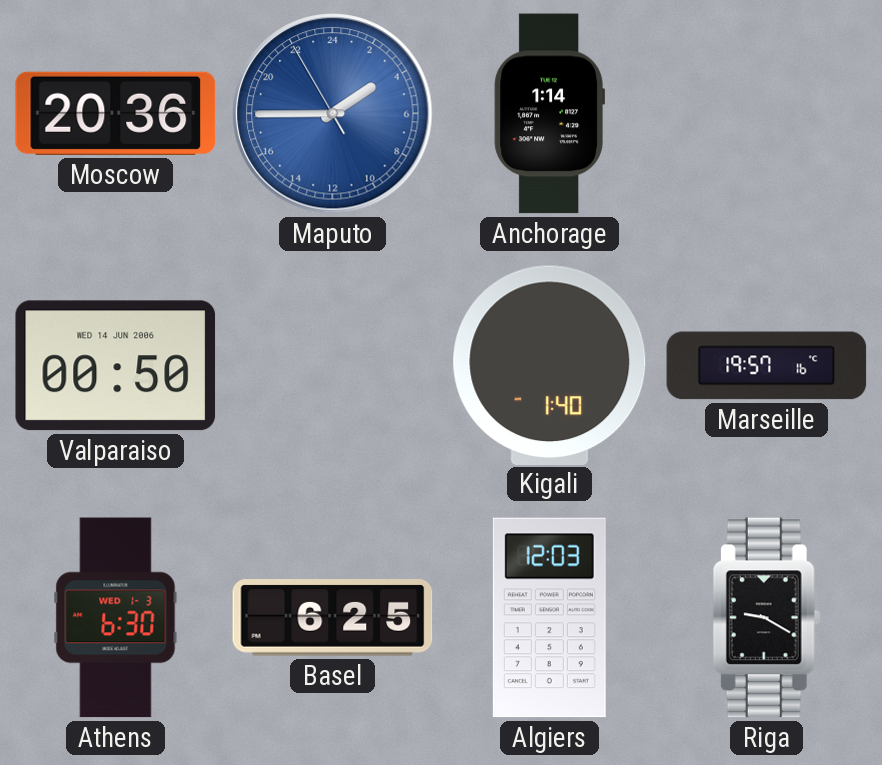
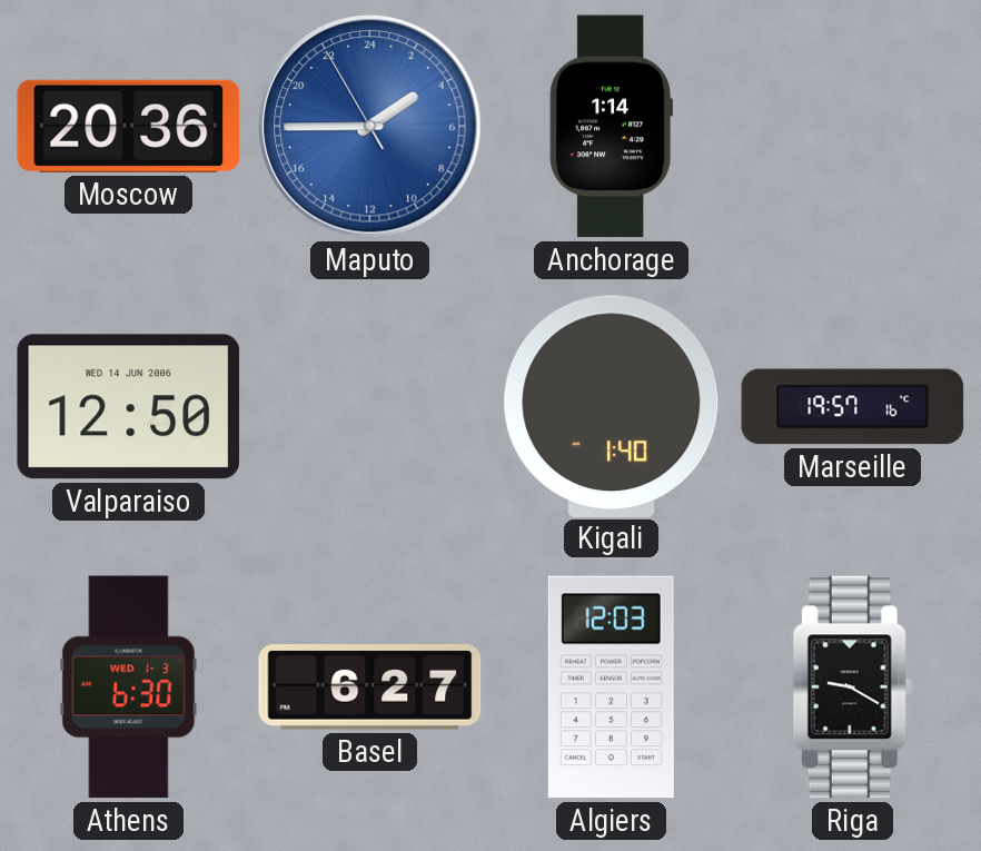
Valparaiso: 00:50 -> 12:50 (129, 407)
Basel: 6:25 -> 6:27 (370, 687)
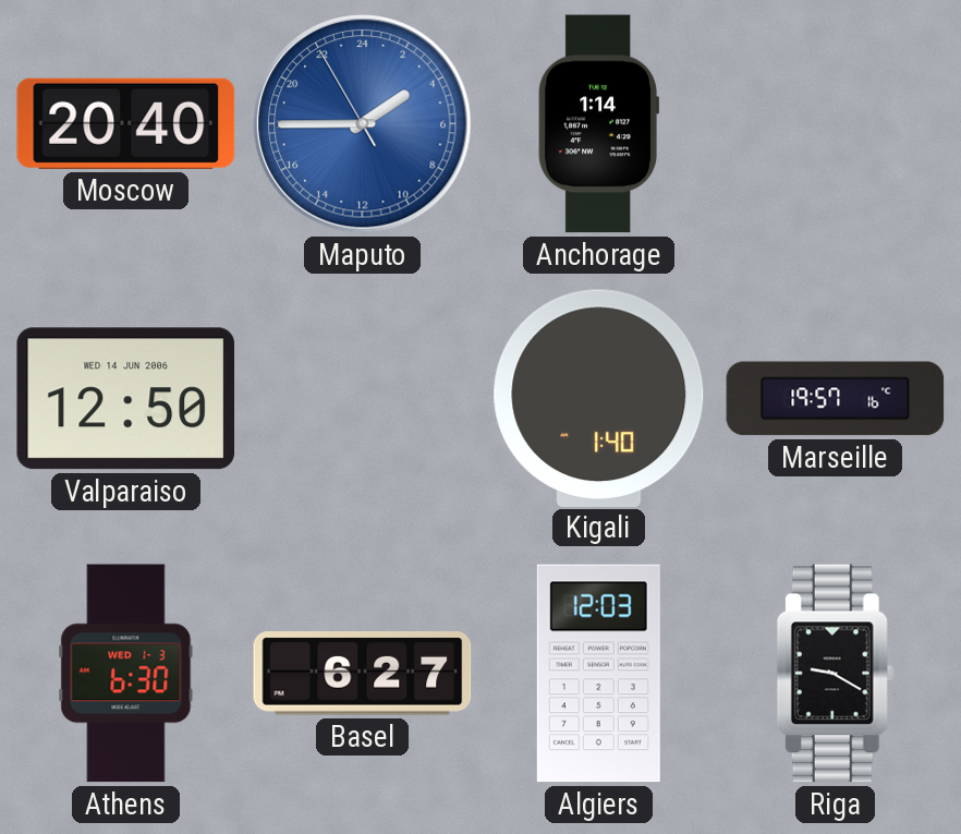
Moscow: 20:36 -> 20:40 (126, 123)
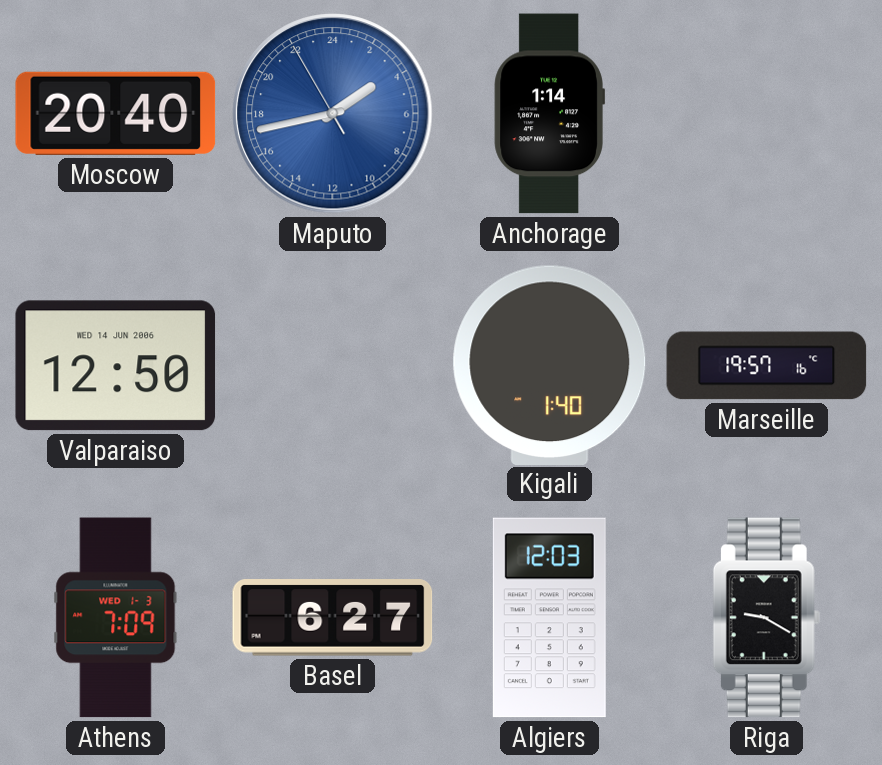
Maputo: 3:44 -> 3:42 (333, 114)
Athens: 6:30 -> 7:09 (116, 618)
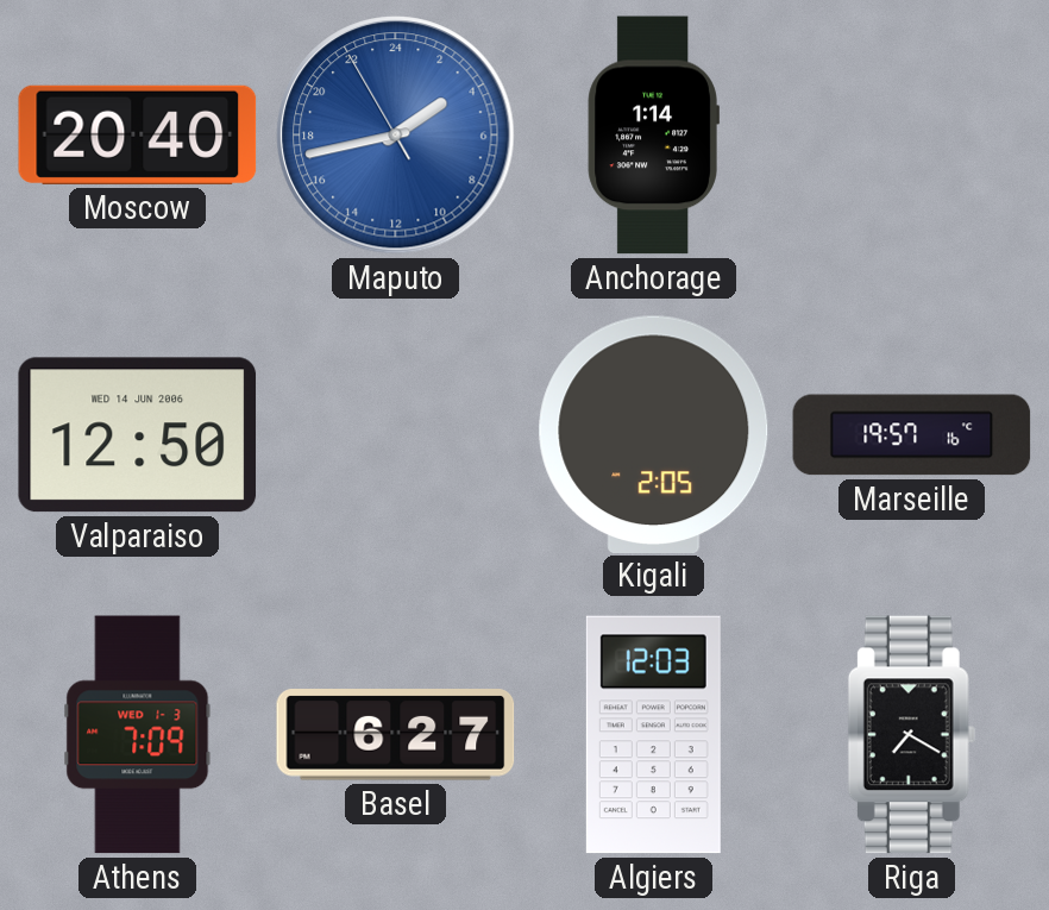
Kigali: 1:40 -> 2:05 (654, 434)
Riga: 9:20 -> 7:20 (911, 735)
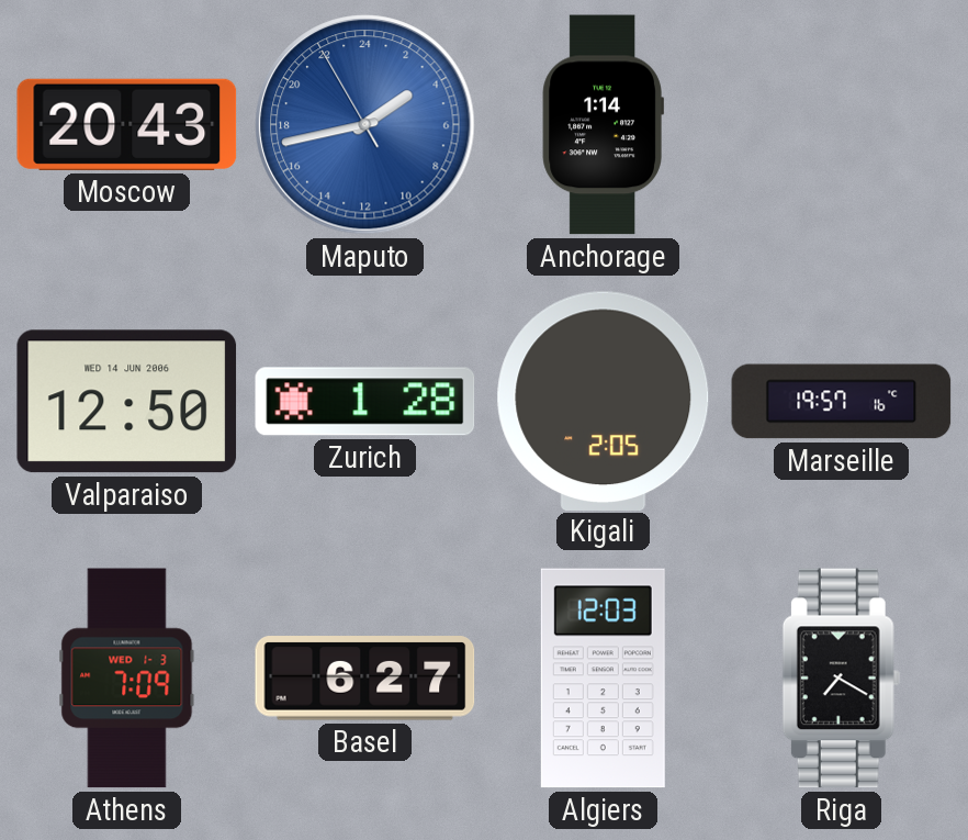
Moscow: 20:40 -> 20:43 (127, 124)
Zurich: none -> 1:28 (365, 402)
